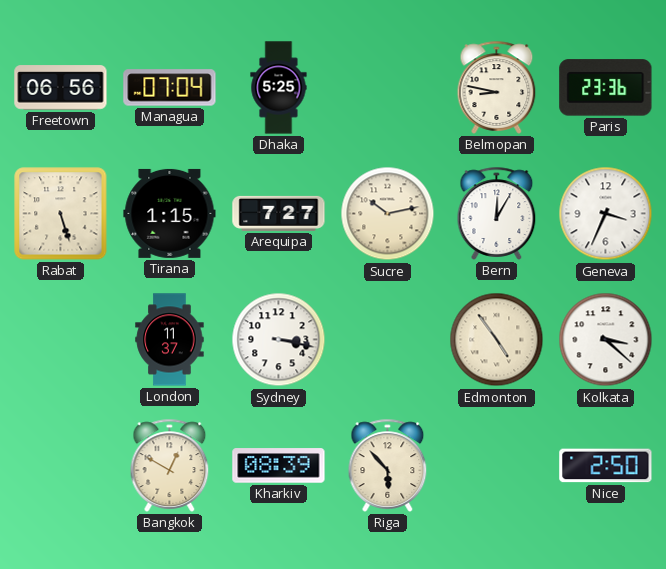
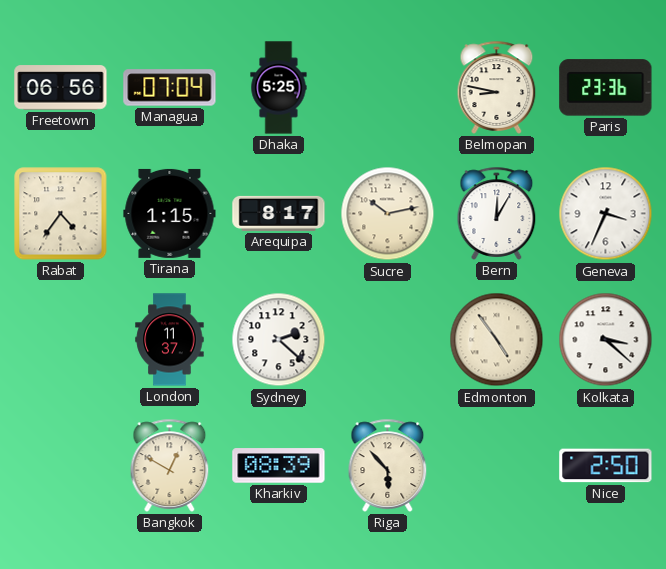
Rabat: 5:27 -> 4:36 (61, 214)
Arequipa: 7:27 -> 8:17 (279, 213)
Sydney: 3:17 -> 2:22 (279, 340)
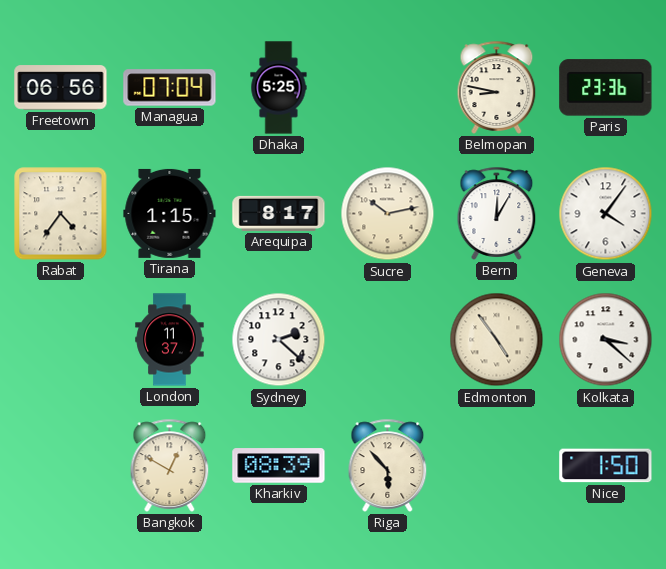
Geneva: 3:34 -> 4:06 (606, 214)
Nice: 2:50 -> 1:50 (606, 466)
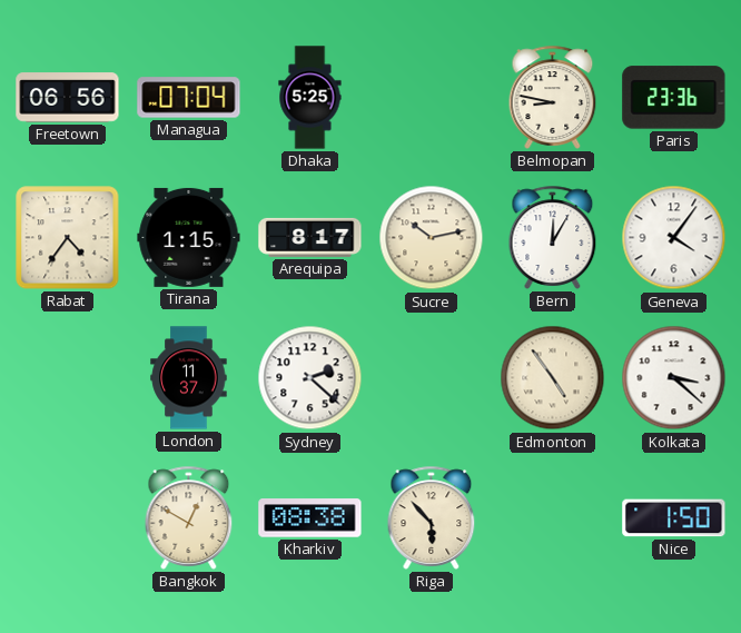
Kharkiv: 08:39 -> 08:38 (310, 518)
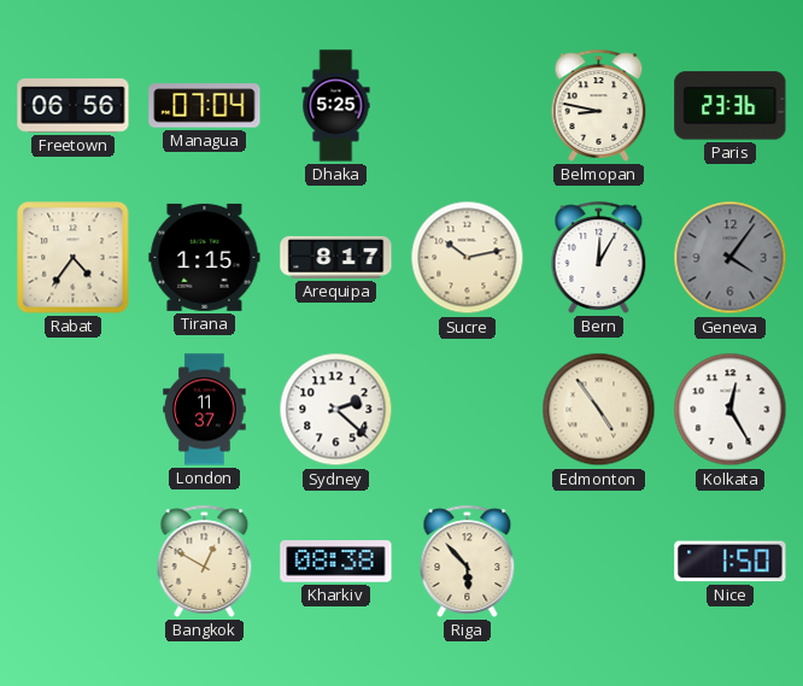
Geneva dial: white -> grey (731, 258)
Kolkata: 3:22 -> 12:25 (731, 410)
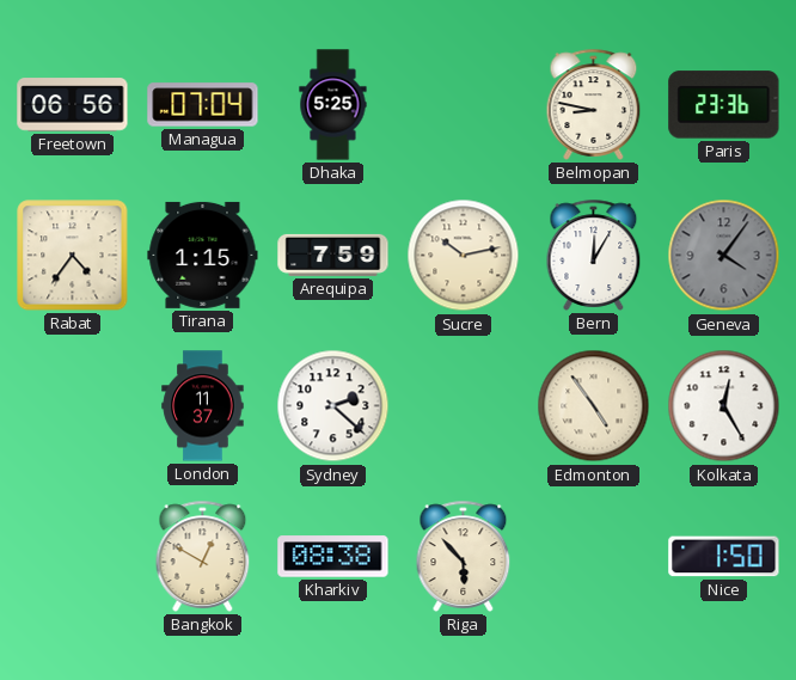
Arequipa: 8:17 -> 7:59 (333, 255)
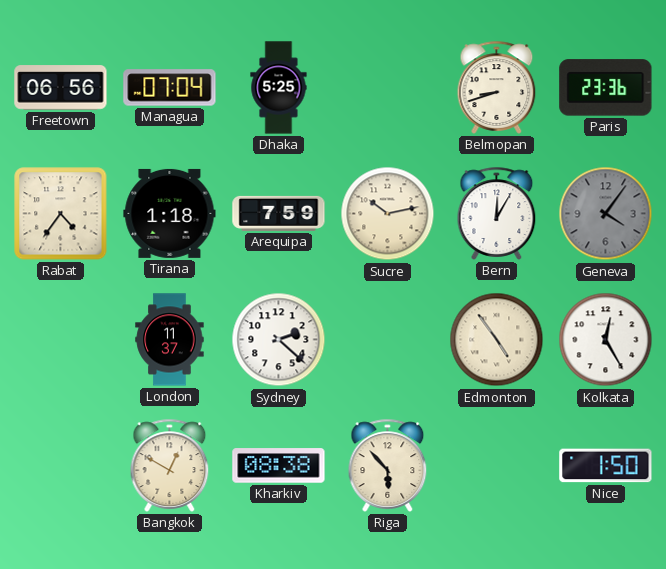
Belmopan: 8:47 -> 8:42 (497, 87)
Tirana: 1:15 -> 1:18 (170, 213)
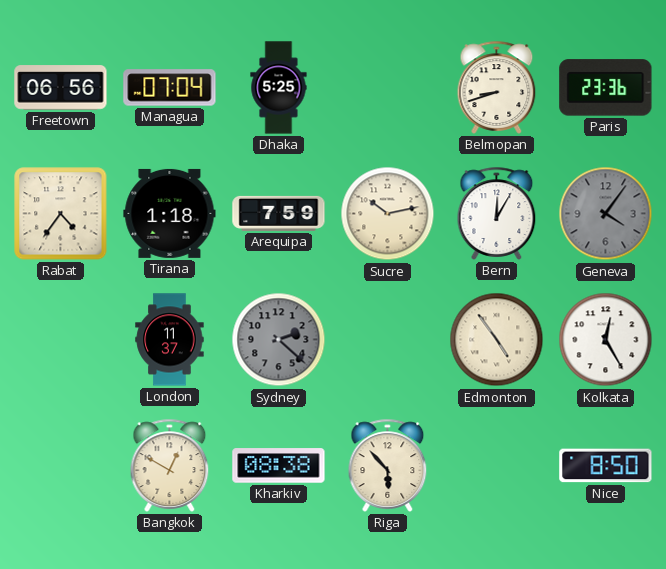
Sydney dial: white -> grey (279, 340)
Nice: 1:50 -> 8:50 (606, 466)
